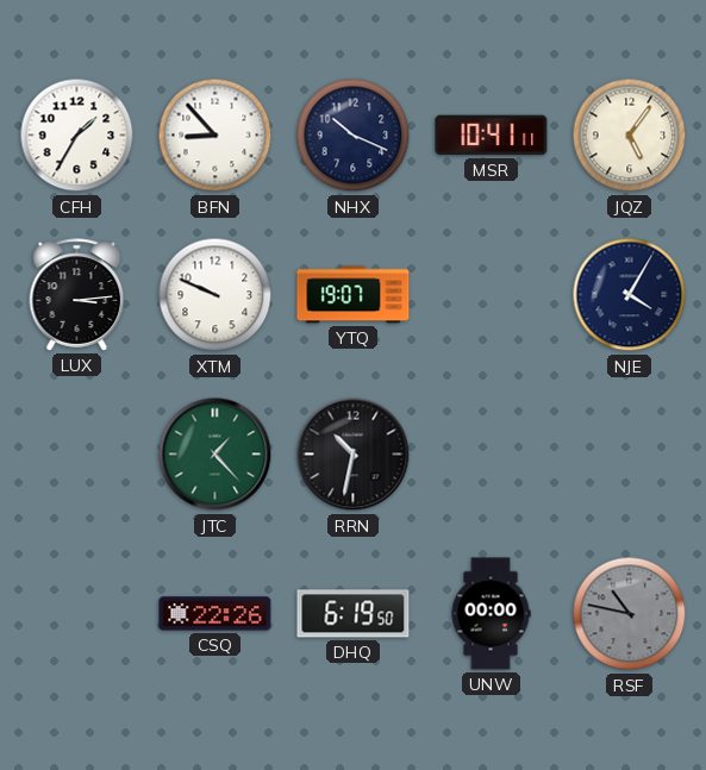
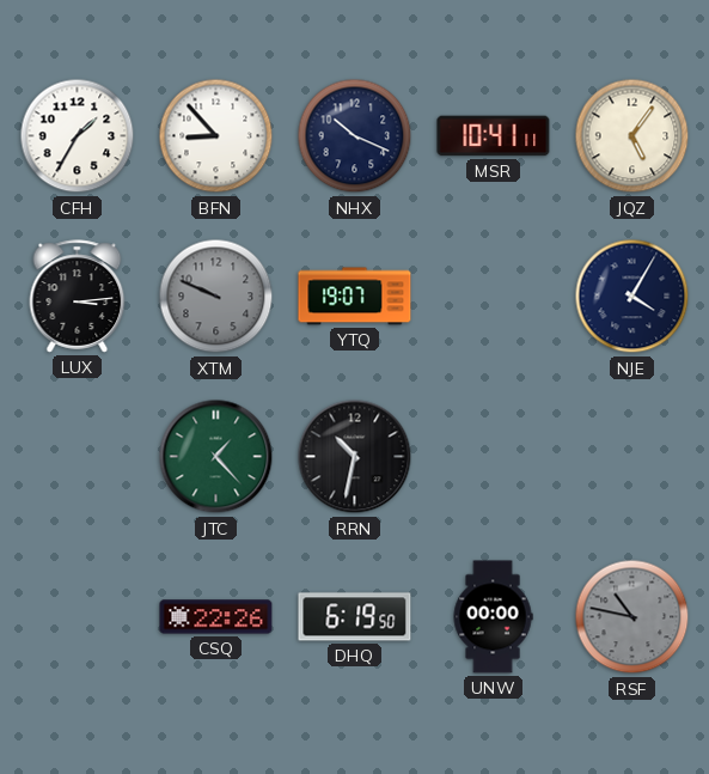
XTM dial: white -> grey (216, 297)
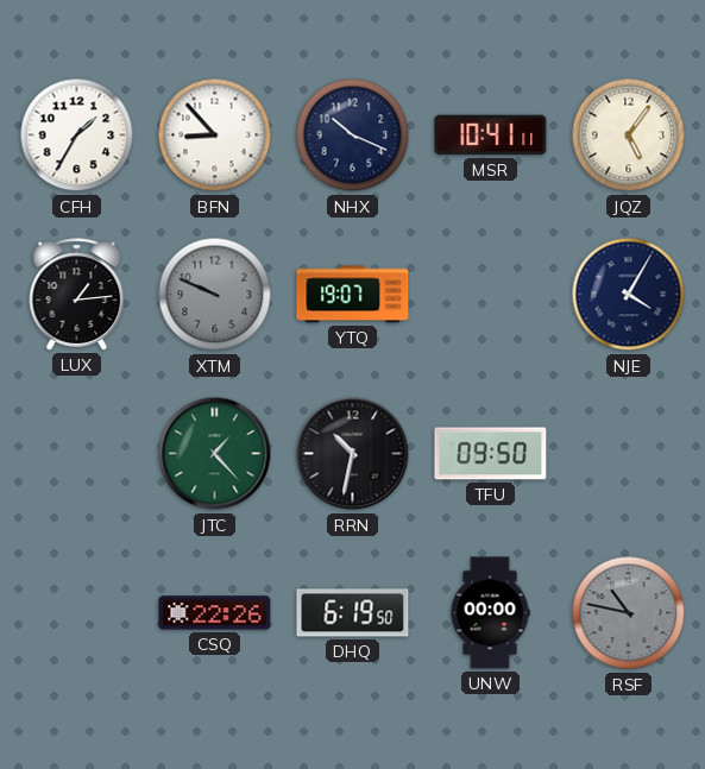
LUX: 3:14 -> 1:14 (77, 295)
TFU: none -> 09:50 (491, 454)
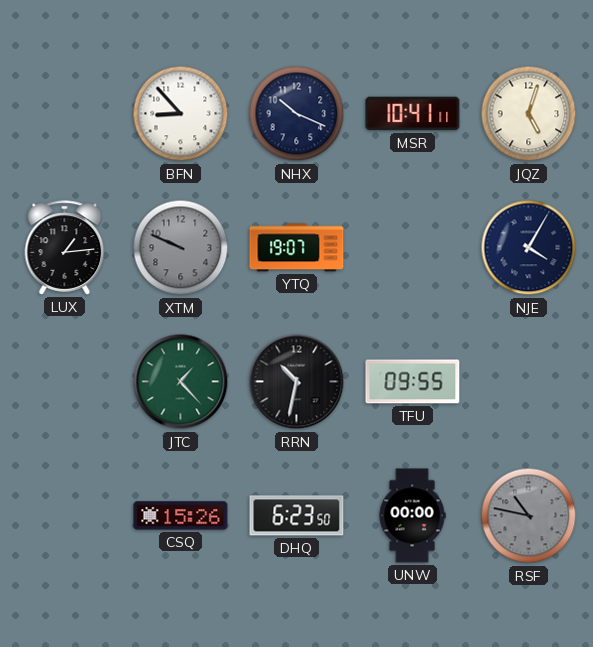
CFH: 1:35 -> none (77, 135)
JQZ: 5:06 -> 5:03 (529, 114)
TFU: 09:50 -> 09:55 (413, 382)
CSQ: 22:26 -> 15:26 (181, 516)
DHQ: 6:19 -> 6:23 (297, 516)
